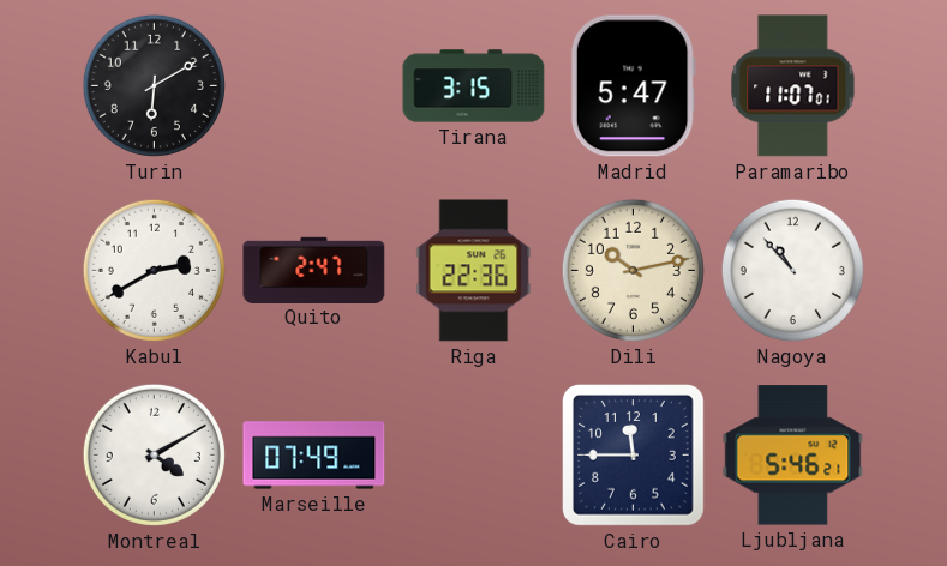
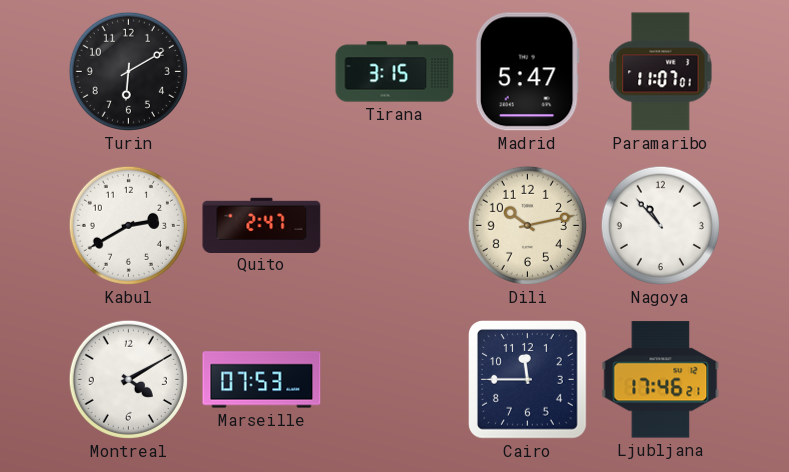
Riga: 22:36 -> none (474, 271)
Marseille: 07:49 -> 07:53 (262, 380)
Ljubljana: 5:46 -> 17:46 (661, 380)
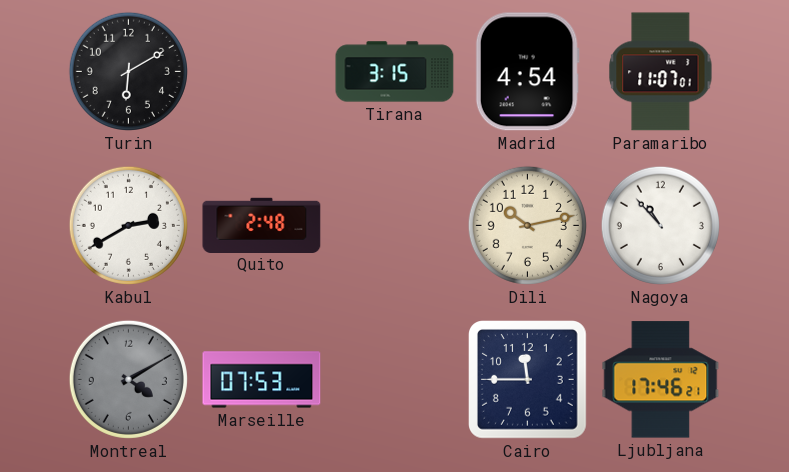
Madrid: 5:47 -> 4:54 (527, 72)
Quito: 2:47 -> 2:48 (262, 225)
Montreal dial: white -> grey (128, 379)
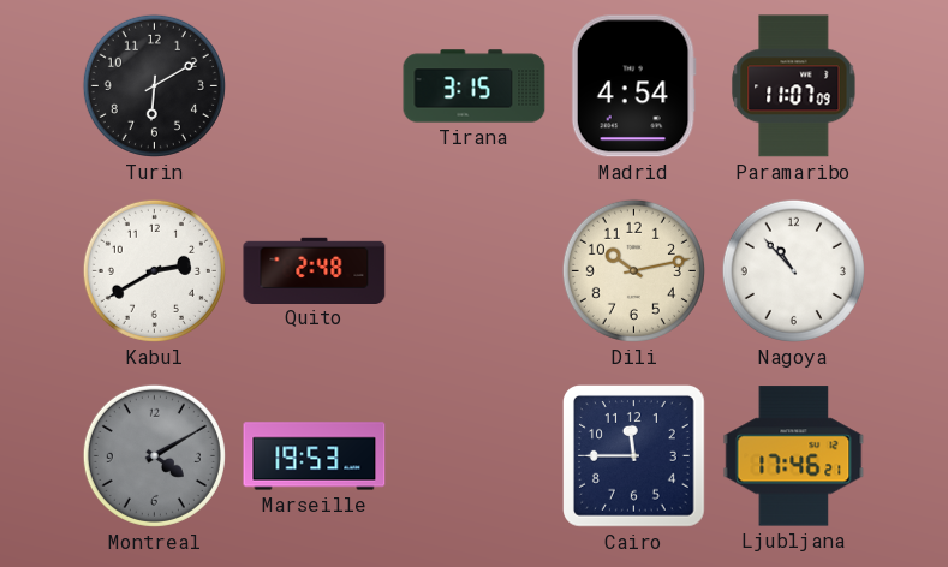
Paramaribo: 11:07:01 -> 11:07:09 (794, 86)
Marseille: 07:53 -> 19:53 (315, 456)
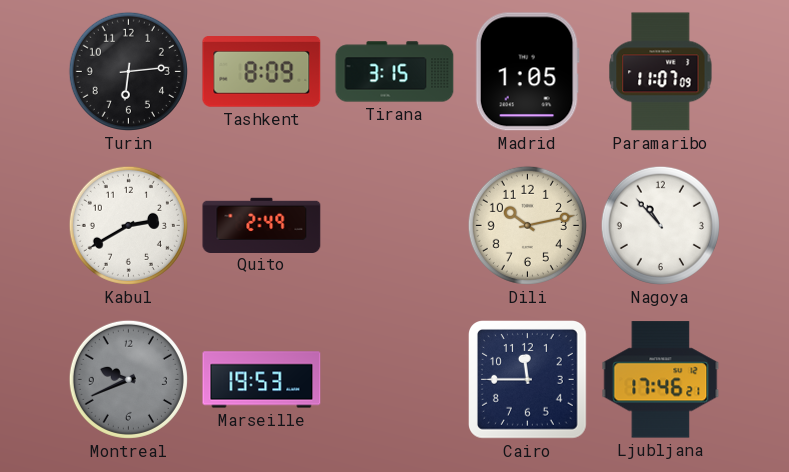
Turin: 6:10 -> 6:14 (128, 71)
Tashkent: none -> 8:09 (262, 72)
Madrid: 4:54 -> 1:05 (527, 72)
Quito: 2:48 -> 2:49 (262, 225)
Montreal: 4:10 -> 9:41 (128, 379)
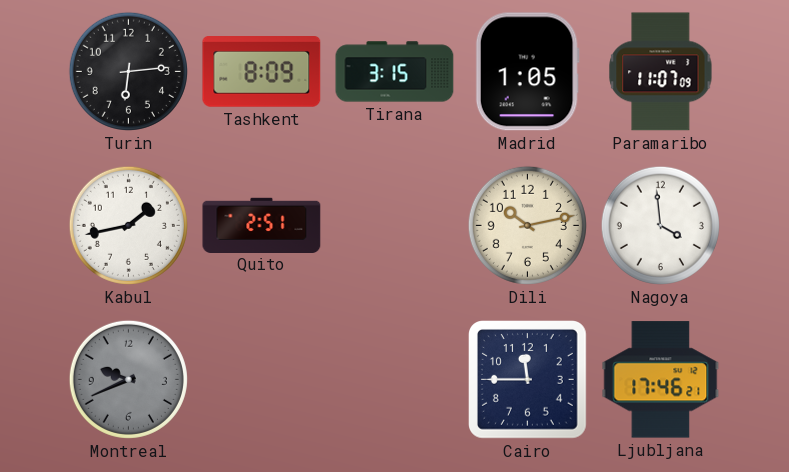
Kabul: 2:40 -> 1:43 (128, 225)
Quito: 2:49 -> 2:51 (262, 225)
Nagoya: 10:53 -> 3:59 (660, 225)
Marseille: 19:53 -> none (262, 380)
